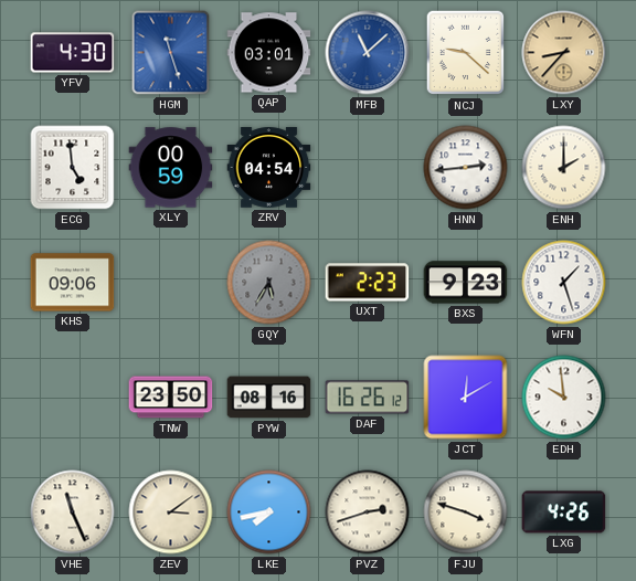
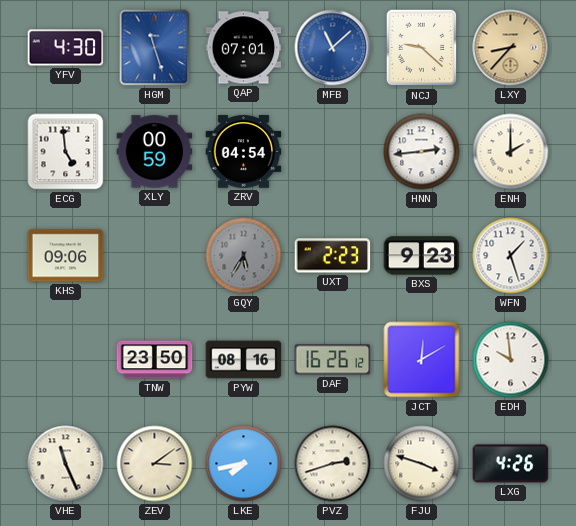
QAP: 03:01 -> 07:01 (244, 48)
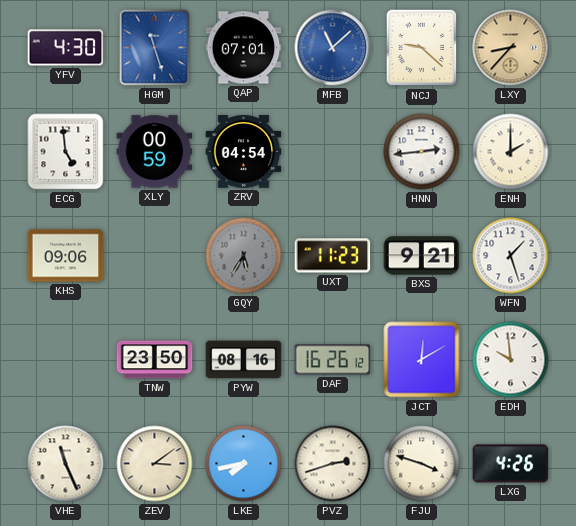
UXT: 2:23 -> 11:23 (333, 256)
BXS: 9:23 -> 9:21 (422, 256)
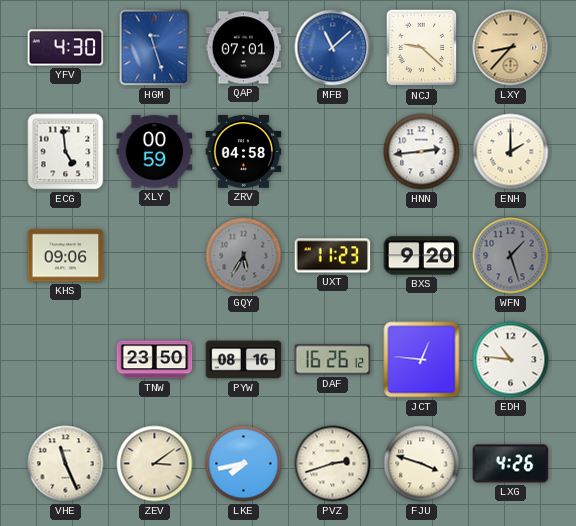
ZRV: 04:54 -> 04:58 (244, 152)
BXS: 9:21 -> 9:20 (422, 256)
WFN dial: white -> grey (511, 256)
JCT: 12:10 -> 12:46 (422, 360)
EDH: 9:59 -> 10:46 (511, 360)
